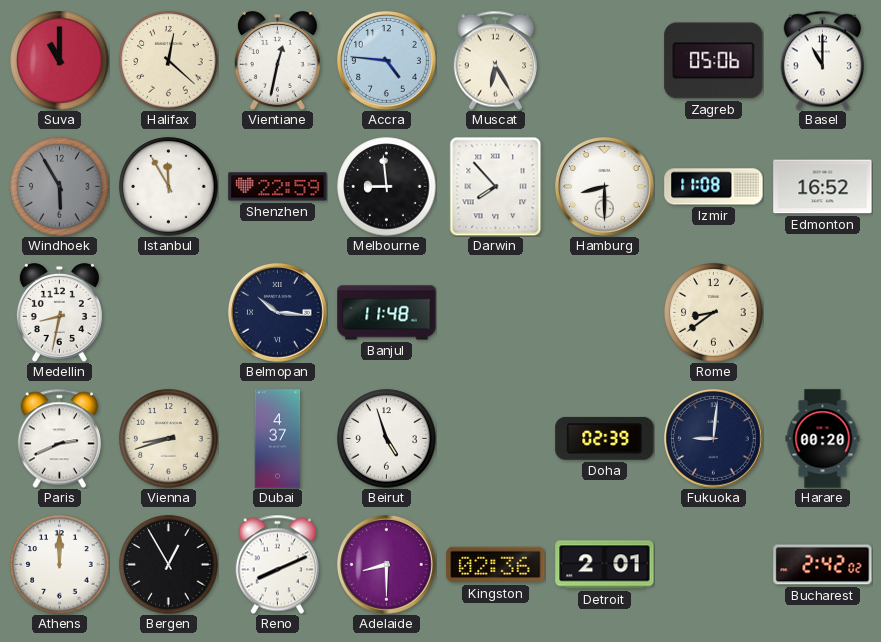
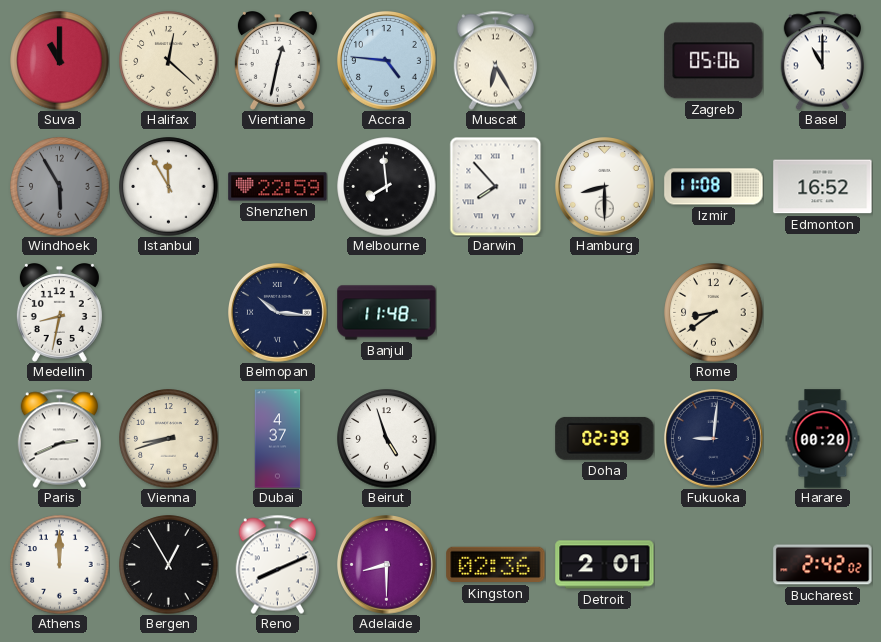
Melbourne: 8:59 -> 7:59 (387, 187)
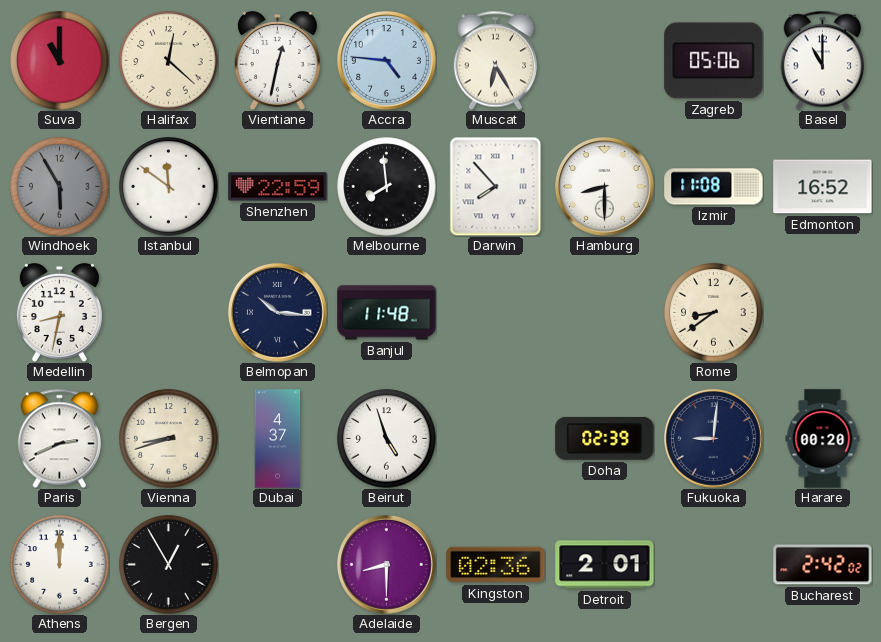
Istanbul: 11:55 -> 11:51 (169, 187)
Reno: 8:11 -> none (277, 564)
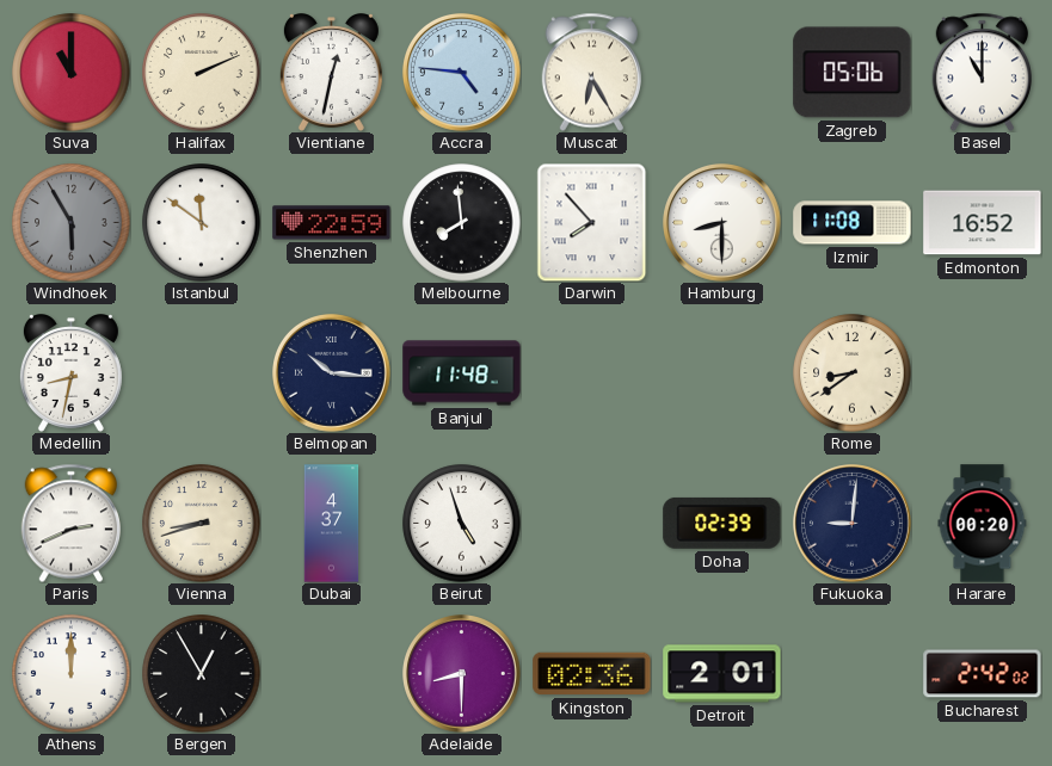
Halifax: 12:22 -> 2:11 (202, 73)
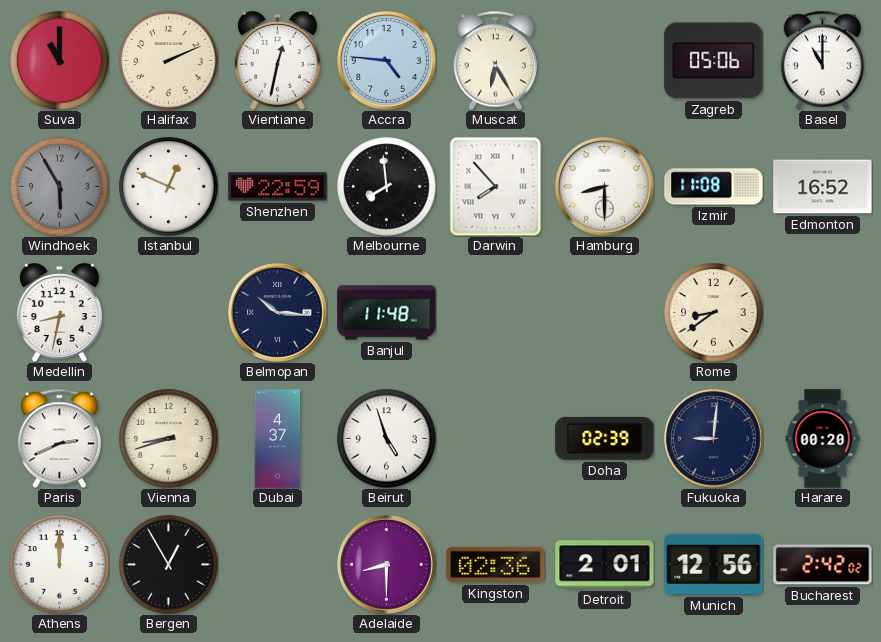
Istanbul: 11:51 -> 12:49 (169, 187)
Munich: none -> 12:56 (714, 564)
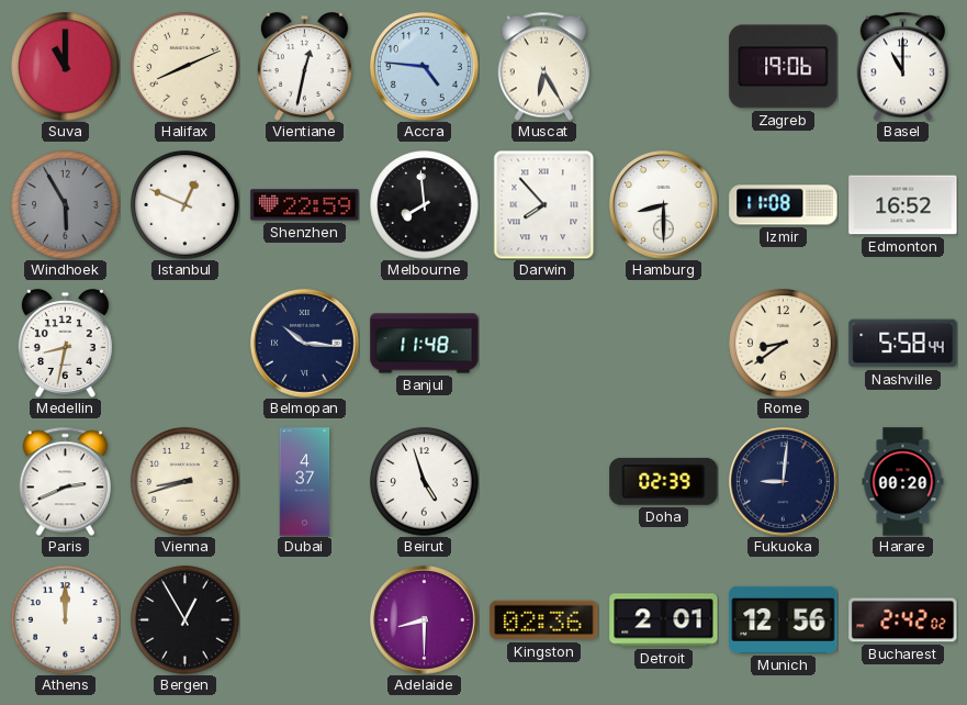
Halifax: 2:11 -> 8:11 (185, 67)
Zagreb: 05:06 -> 19:06 (784, 67)
Nashville: none -> 5:58 (903, 344)
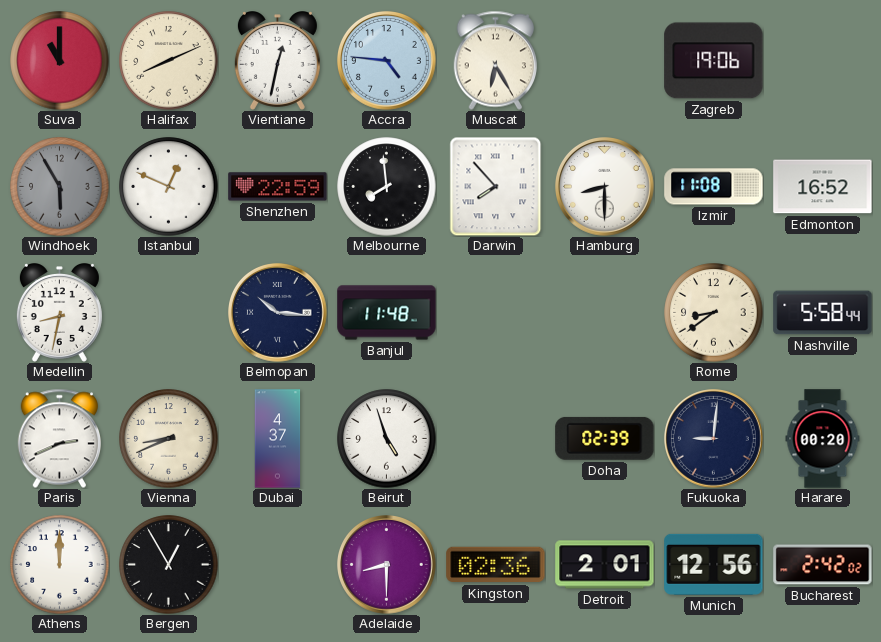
Basel: 11:00 -> none (902, 66)
Vienna: 8:42 -> 8:41 (169, 439)
